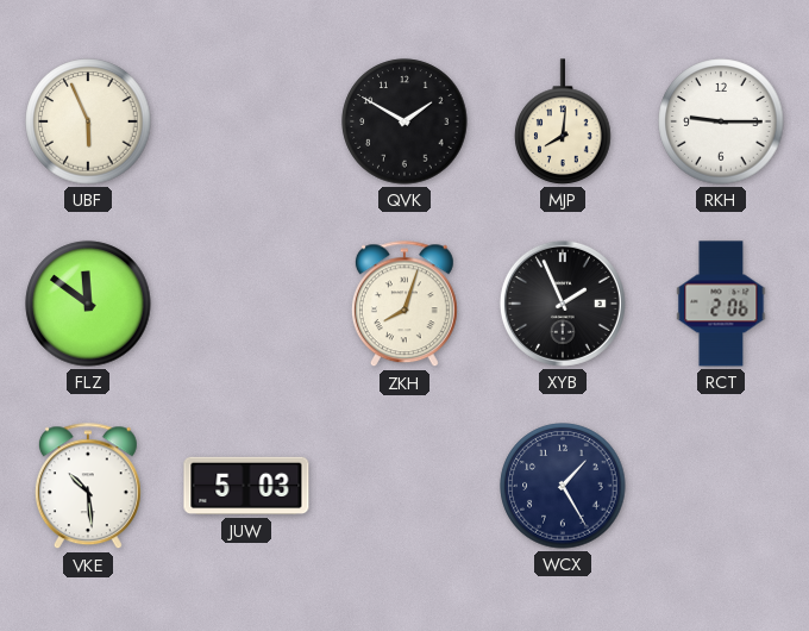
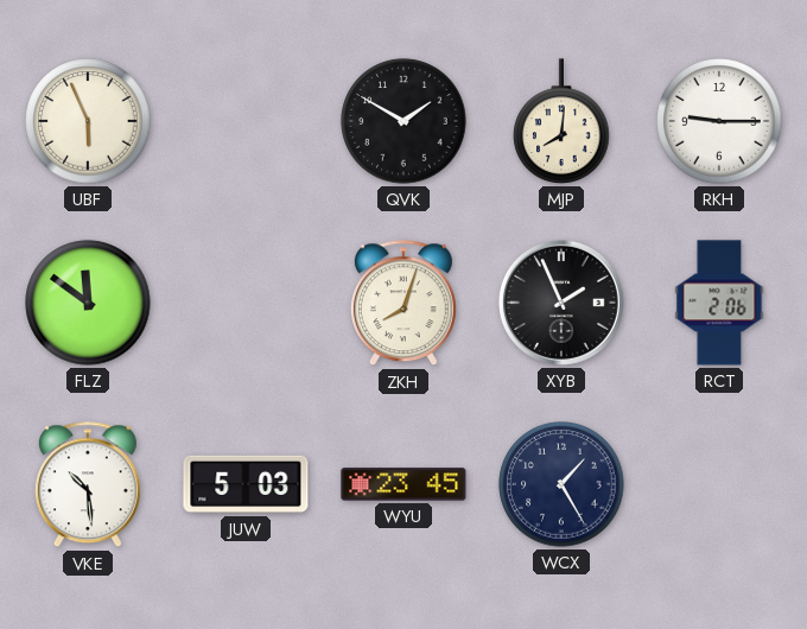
WYU: none -> 23:45 (403, 484)
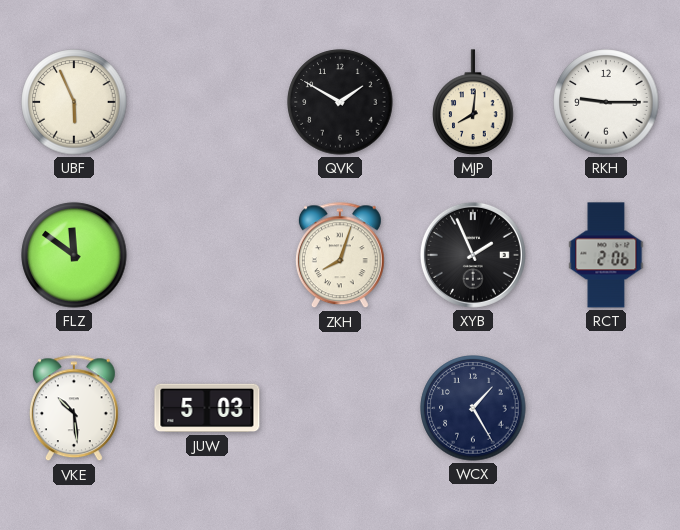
WYU: 23:45 -> none (403, 484)
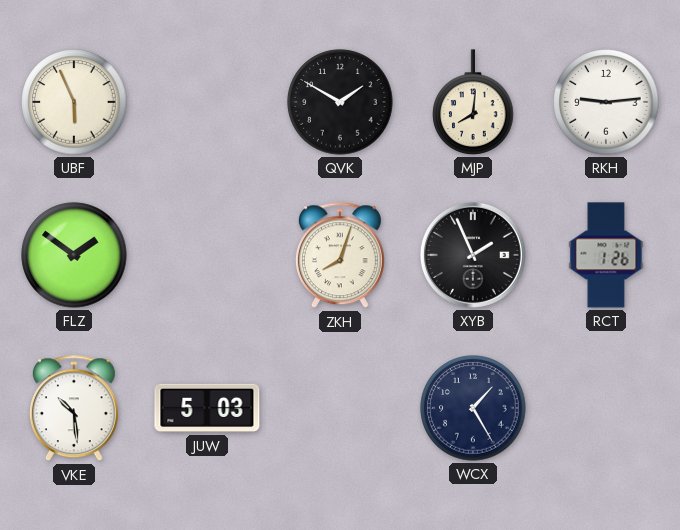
RKH: 9:15 -> 9:14 (606, 102)
FLZ: 11:51 -> 1:51 (74, 255)
RCT: 2:06 -> 1:26 (606, 255)
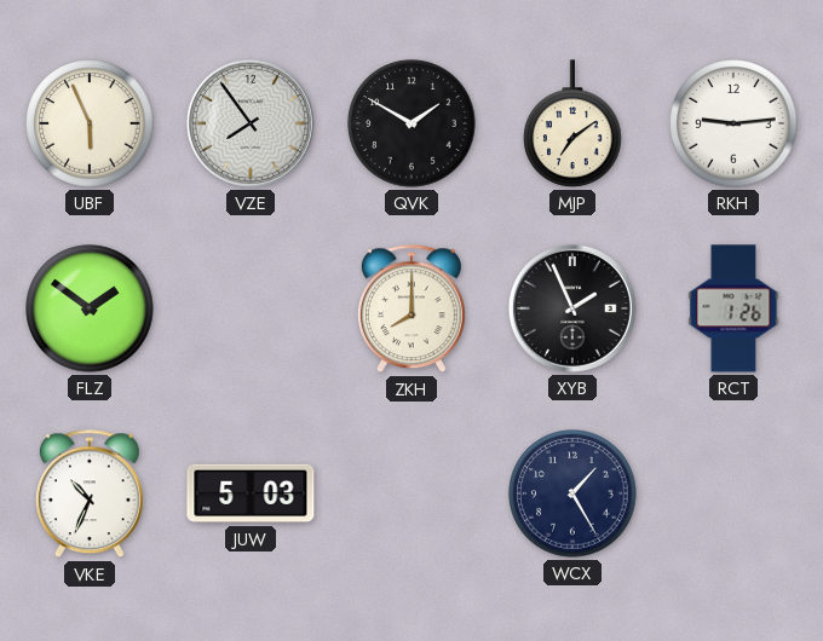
VZE: none -> 7:54 (251, 123)
MJP: 8:01 -> 7:09 (572, 123)
ZKH: 8:03 -> 8:00 (411, 310)
VKE: 10:29 -> 10:34 (90, 495)
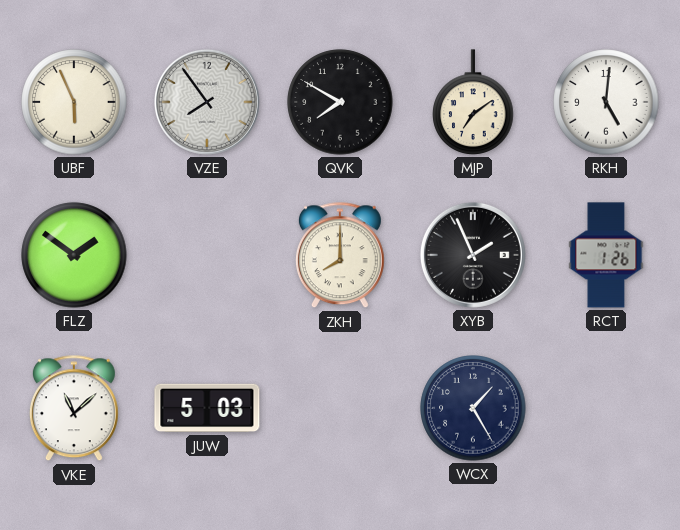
QVK: 1:50 -> 7:50 (340, 102)
RKH: 9:14 -> 5:01 (606, 102)
VKE: 10:34 -> 11:08 (74, 409)
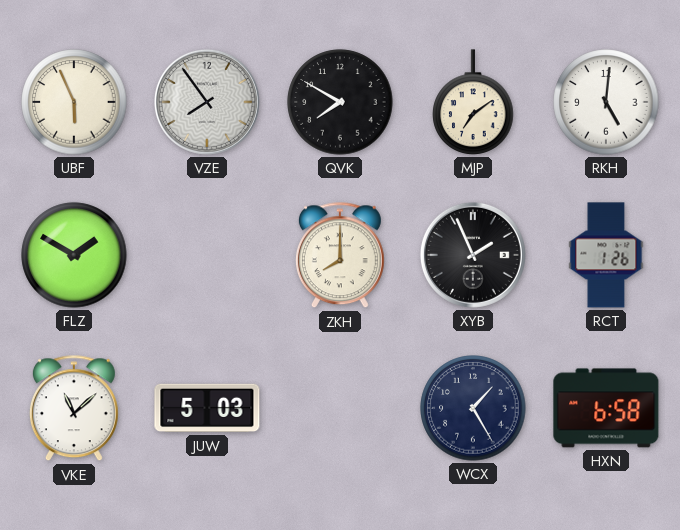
FLZ: 1:51 -> 1:50 (74, 255)
HXN: none -> 6:58 (606, 408)
